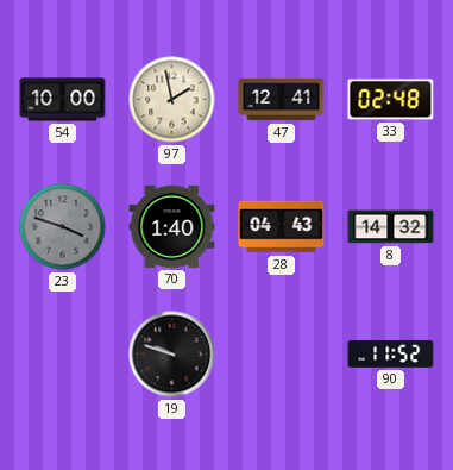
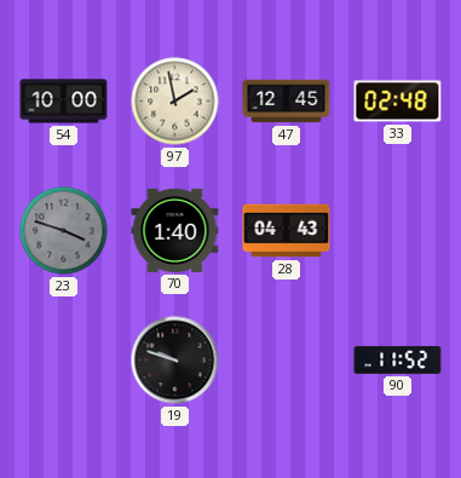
47: 12:41 -> 12:45 (287, 102)
8: 14:32 -> none (391, 227)
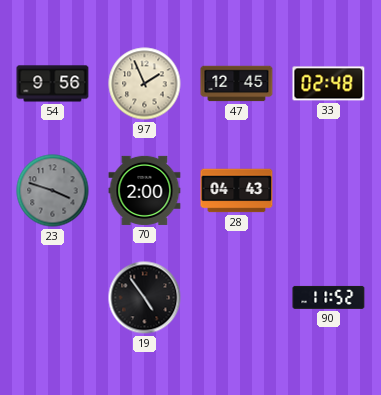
54: 10:00 -> 9:56 (53, 84)
97: 1:58 -> 1:56 (145, 84)
70: 1:40 -> 2:00 (145, 190)
19: 9:48 -> 4:54 (145, 298)
